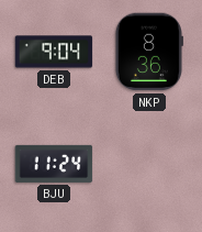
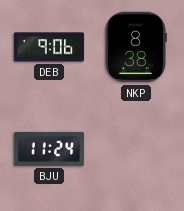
DEB: 9:04 -> 9:06 (49, 47)
NKP: 8:36 -> 8:38 (135, 47)
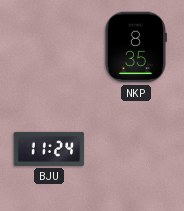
DEB: 9:06 -> none (49, 47)
NKP: 8:38 -> 8:35 (135, 47)
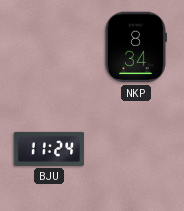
NKP: 8:35 -> 8:34 (135, 47)
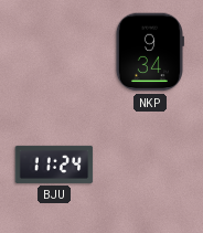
NKP: 8:34 -> 9:34 (149, 52)
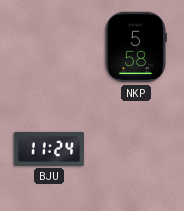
NKP: 9:34 -> 5:58 (135, 47)
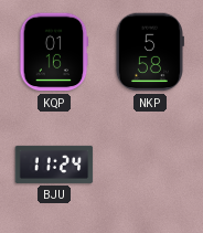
KQP: none -> 01:16 (54, 52)
